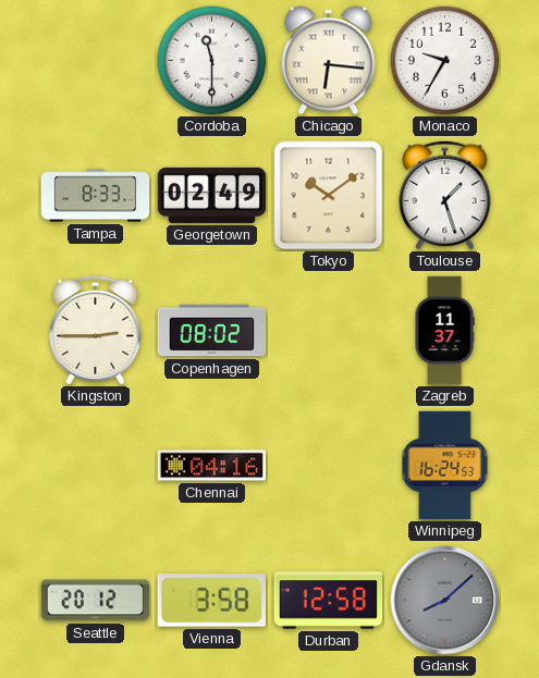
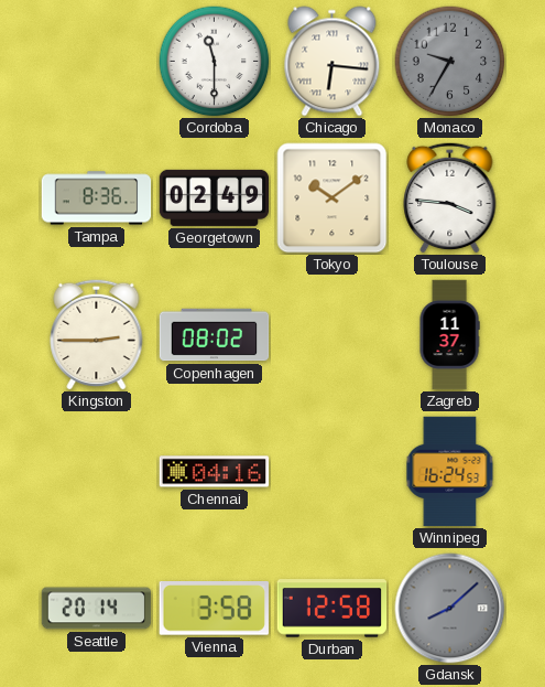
Monaco dial: white -> grey (450, 62)
Tampa: 8:33 -> 8:36 (97, 198)
Toulouse: 1:27 -> 3:46 (450, 197)
Seattle: 20:12 -> 20:14 (97, 609)
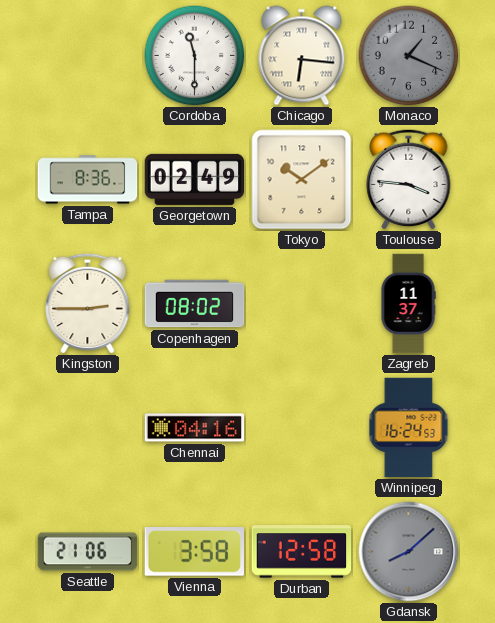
Monaco: 9:35 -> 1:19 (409, 56)
Seattle: 20:14 -> 21:06 (88, 552)
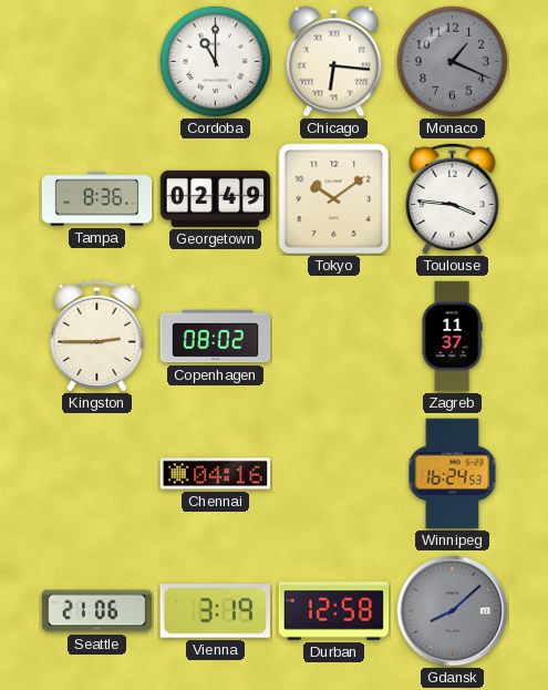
Cordoba: 11:30 -> 11:00 (216, 62)
Vienna: 3:58 -> 3:19 (215, 611)
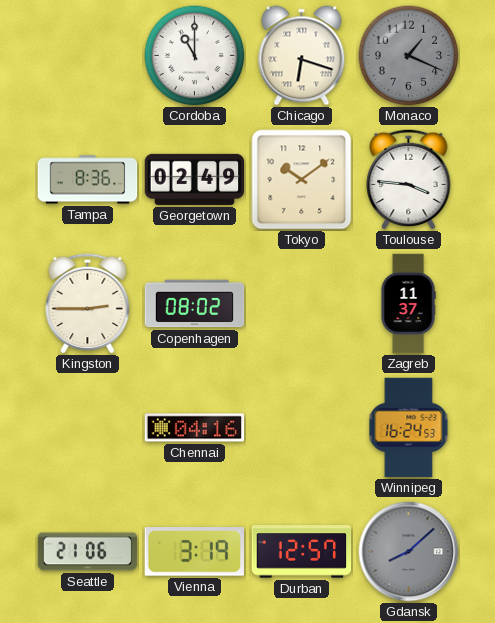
Chicago: 6:16 -> 6:18 (302, 56)
Durban: 12:58 -> 12:57 (302, 552)
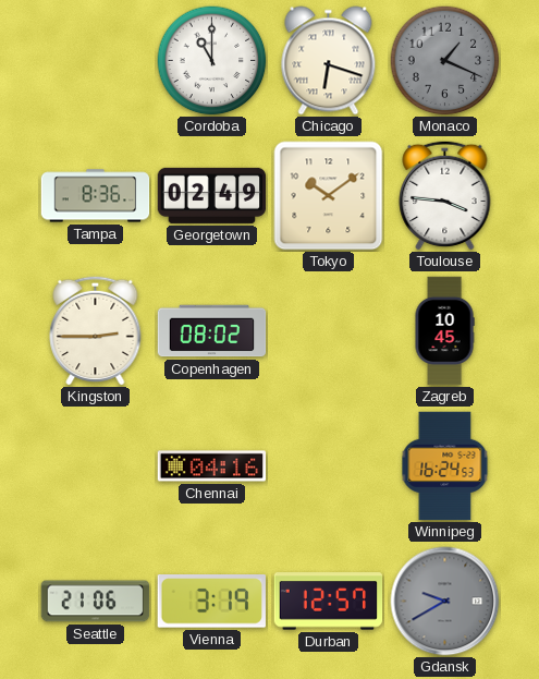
Zagreb: 11:37 -> 10:45 (444, 331)
Gdansk: 8:08 -> 9:40 (445, 602)
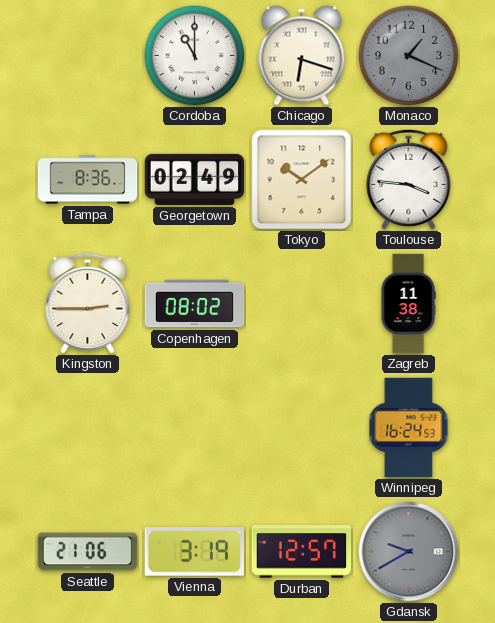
Zagreb: 10:45 -> 11:38 (408, 304)
Chennai: 04:16 -> none (212, 466)
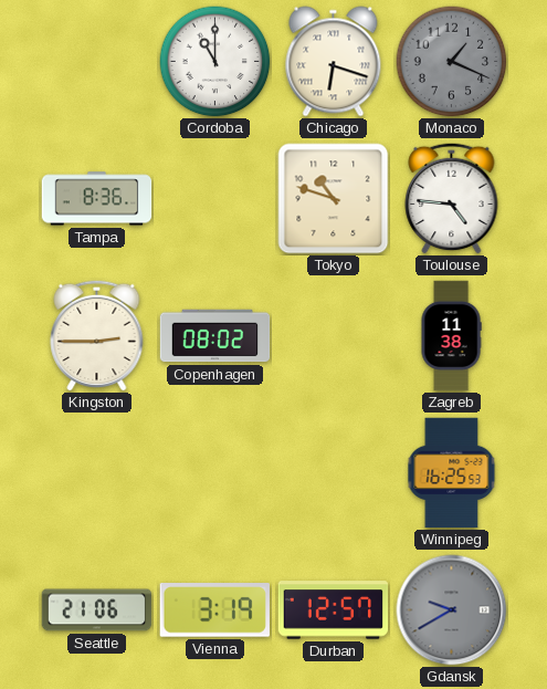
Georgetown: 02:49 -> none (195, 179)
Tokyo: 10:09 -> 10:48 (334, 199)
Toulouse: 3:46 -> 4:46 (452, 198)
Winnipeg: 16:24 -> 16:25 (452, 473)
